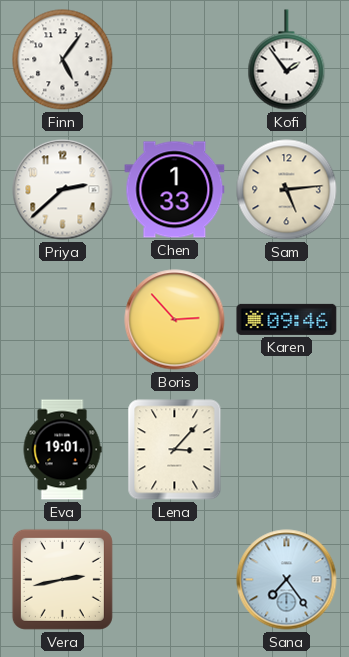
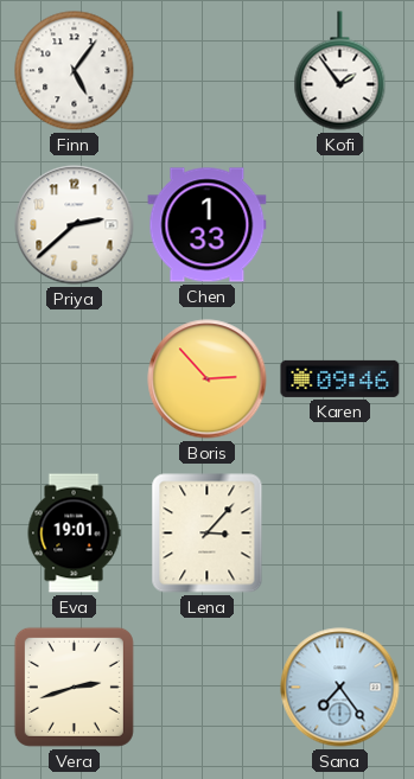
Sam: 5:14 -> none (287, 190)
Vera: 2:43 -> 2:42 (74, 687)
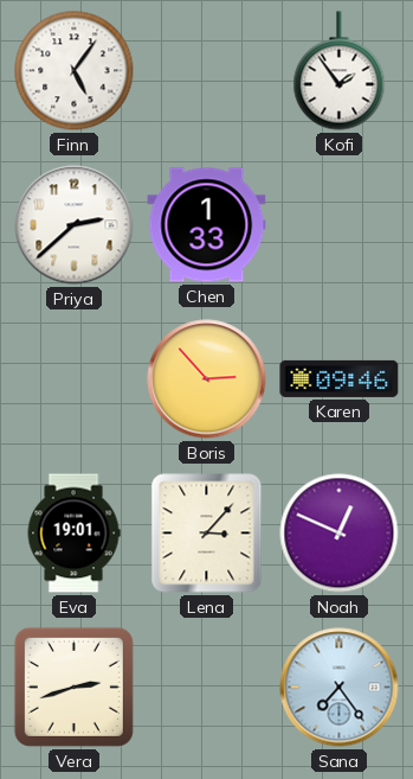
Noah: none -> 12:49 (340, 534)
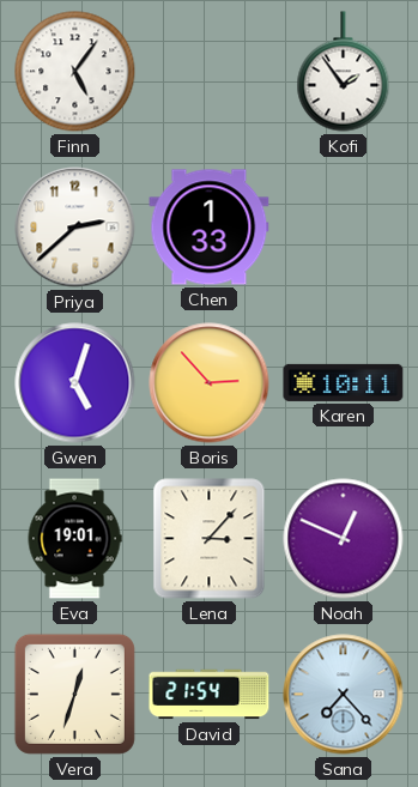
Gwen: none -> 5:03 (75, 383)
Karen: 09:46 -> 10:11 (344, 382)
Vera: 2:42 -> 12:33 (74, 694)
David: none -> 21:54 (210, 695)
Sana: 7:24 -> 7:23 (344, 695)
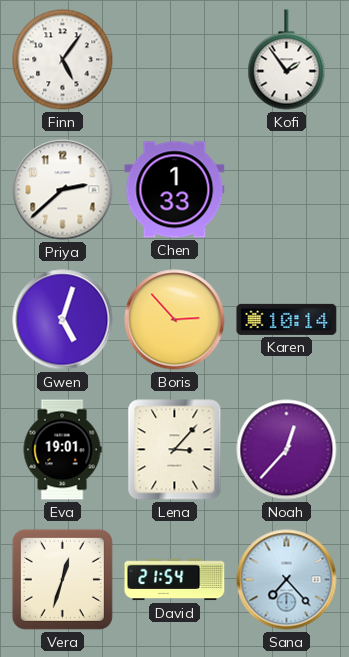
Karen: 10:11 -> 10:14 (287, 319)
Noah: 12:49 -> 12:37 (287, 450)
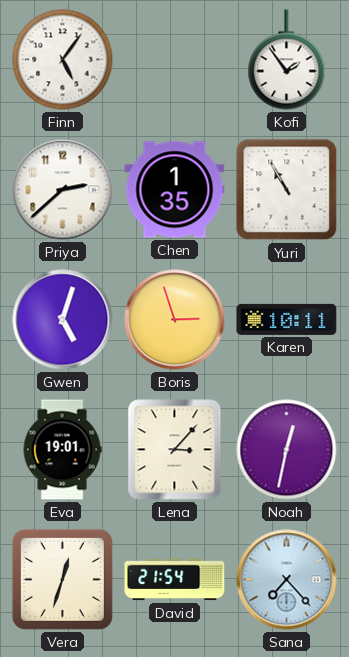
Chen: 1:33 -> 1:35 (175, 190)
Yuri: none -> 10:55 (287, 190)
Boris: 2:53 -> 2:57 (175, 320)
Karen: 10:14 -> 10:11 (287, 319)
Noah: 12:37 -> 12:32 (287, 450)
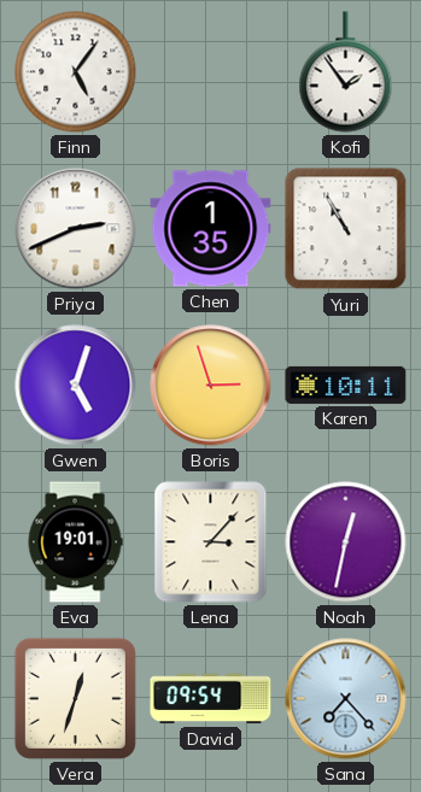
Priya: 2:38 -> 2:41 (76, 229)
David: 21:54 -> 09:54 (211, 699)
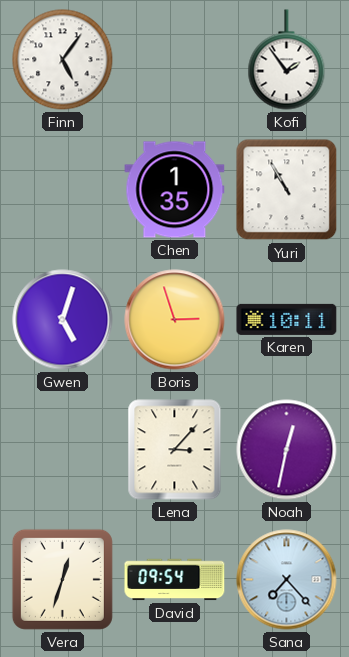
Priya: 2:41 -> none (76, 229)
Eva: 19:01 -> none (75, 542)
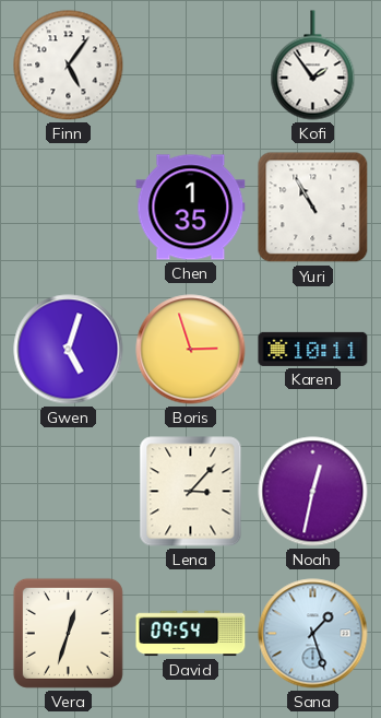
Sana: 7:23 -> 1:27 (313, 634)
